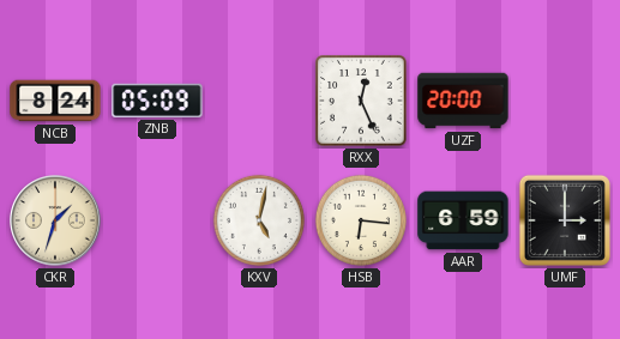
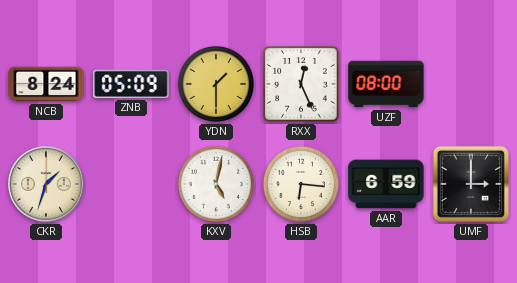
YDN: none -> 1:30 (216, 84)
UZF: 20:00 -> 08:00 (386, 84)
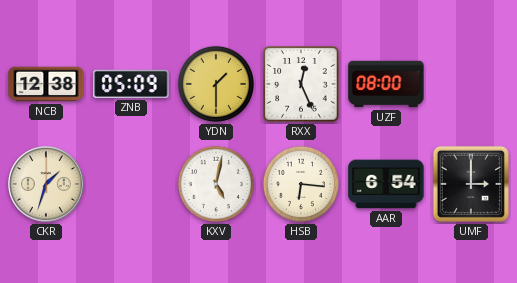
NCB: 8:24 -> 12:38 (46, 84)
AAR: 6:59 -> 6:54 (386, 184)
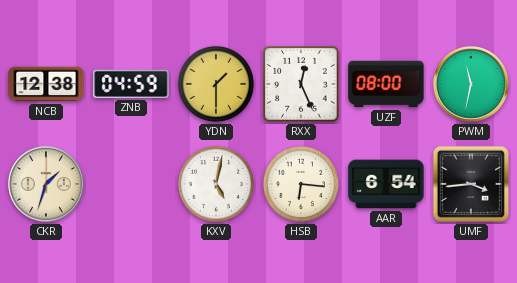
ZNB: 05:09 -> 04:59 (131, 84)
PWM: none -> 11:32 (472, 85)
UMF: 3:00 -> 3:44 (471, 184)
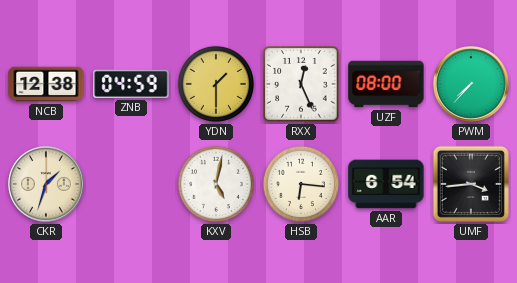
PWM: 11:32 -> 7:37 (472, 85)
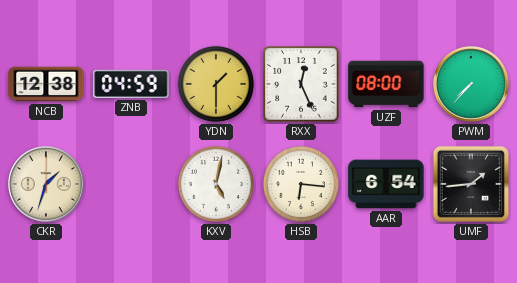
UMF: 3:44 -> 1:44 (471, 184)
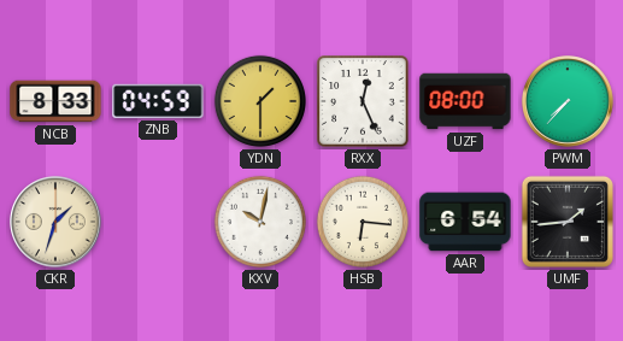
NCB: 12:38 -> 8:33 (55, 101)
KXV: 5:02 -> 10:02 (260, 222)
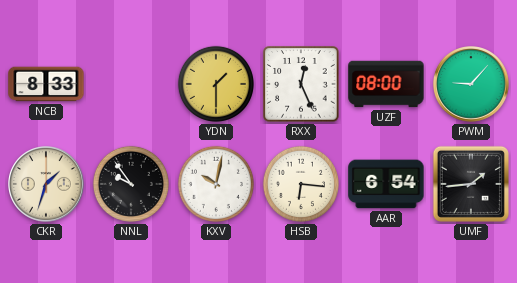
ZNB: 04:59 -> none (158, 101)
PWM: 7:37 -> 9:07 (472, 85)
NNL: none -> 9:54 (131, 184)
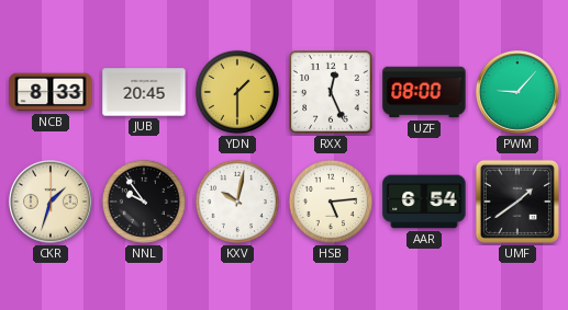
JUB: none -> 20:45 (144, 92)
HSB: 6:16 -> 5:14 (331, 202)
UMF: 1:44 -> 1:39 (517, 202)
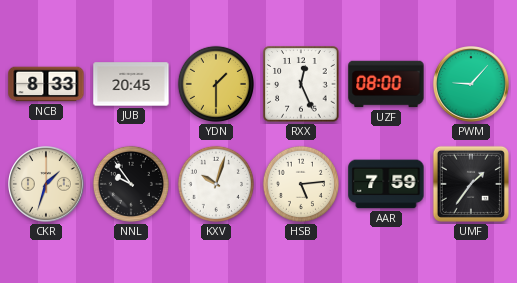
KXV: 10:02 -> 10:03 (216, 184)
AAR: 6:54 -> 7:59 (386, 184)
UMF: 1:39 -> 1:36 (471, 184)
